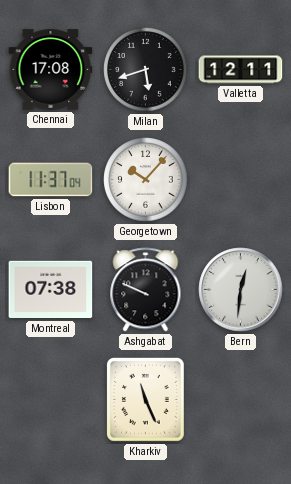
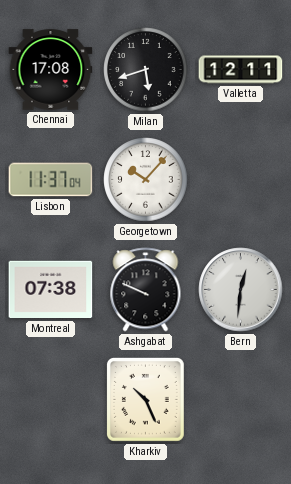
Kharkiv: 11:26 -> 10:26 (145, 400)
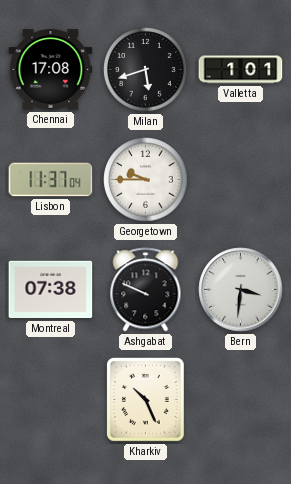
Valletta: 12:11 -> 1:01 (241, 70)
Georgetown: 10:07 -> 9:45 (146, 180)
Bern: 12:31 -> 3:31 (241, 290)
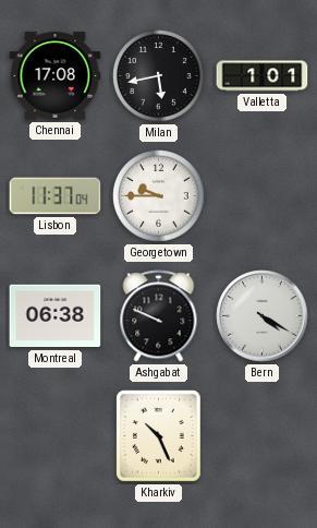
Milan: 5:42 -> 5:43 (159, 76)
Montreal: 07:38 -> 06:38 (56, 316)
Bern: 3:31 -> 4:20 (263, 316)
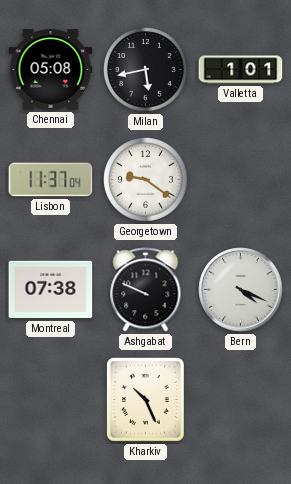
Chennai: 17:08 -> 05:08 (51, 70)
Georgetown: 9:45 -> 9:21 (146, 180)
Montreal: 06:38 -> 07:38 (51, 290)
Bern: 4:20 -> 4:19 (241, 290)
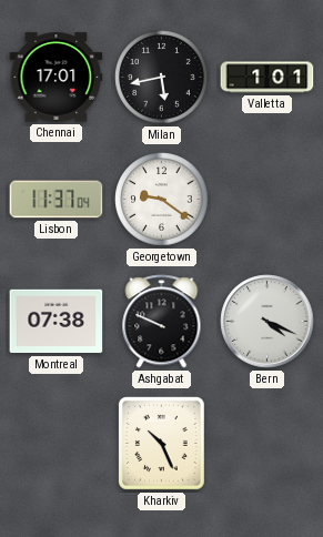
Chennai: 05:08 -> 17:01 (57, 78)
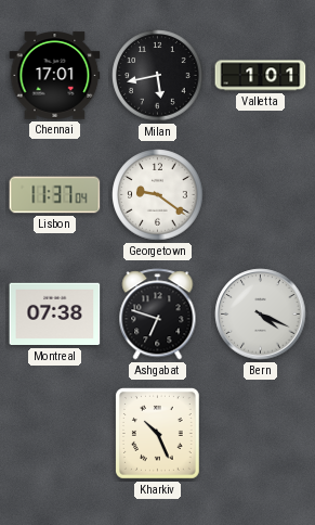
Ashgabat: 9:49 -> 6:48 (158, 315)
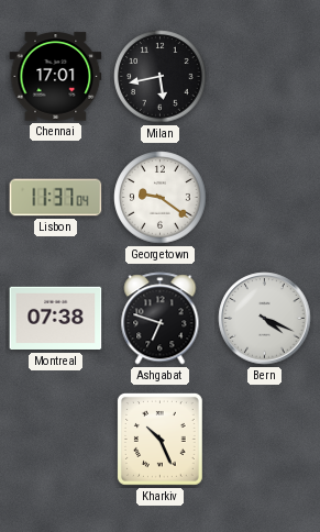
Valletta: 1:01 -> none (261, 76)
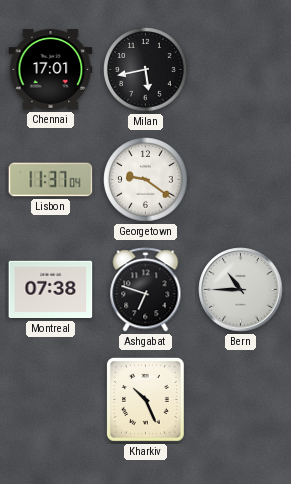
Bern: 4:19 -> 10:45 (241, 290)
